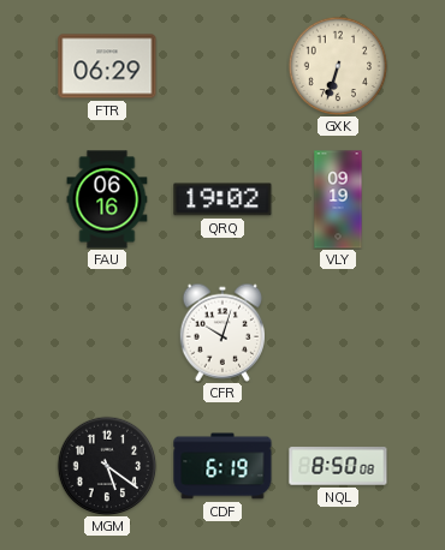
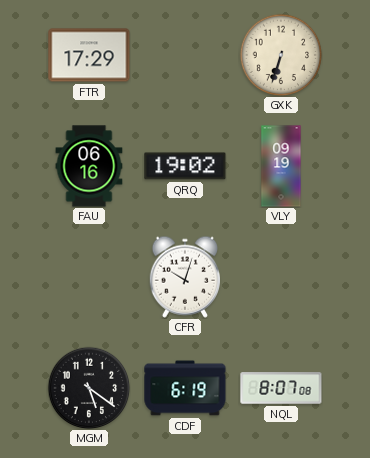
FTR: 06:29 -> 17:29 (89, 55)
NQL: 8:50 -> 8:07 (281, 388)
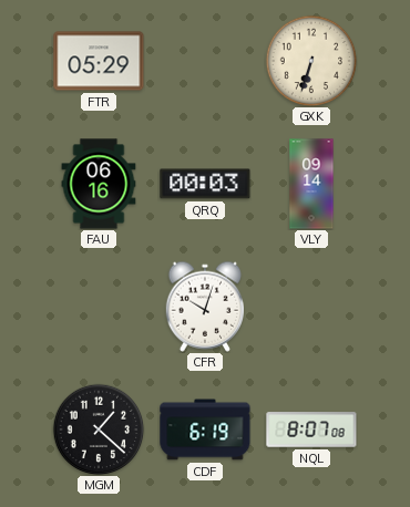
FTR: 17:29 -> 05:29 (99, 61)
QRQ: 19:02 -> 00:03 (205, 184)
VLY: 09:19 -> 09:14 (311, 184)
MGM: 5:21 -> 1:22 (99, 430)
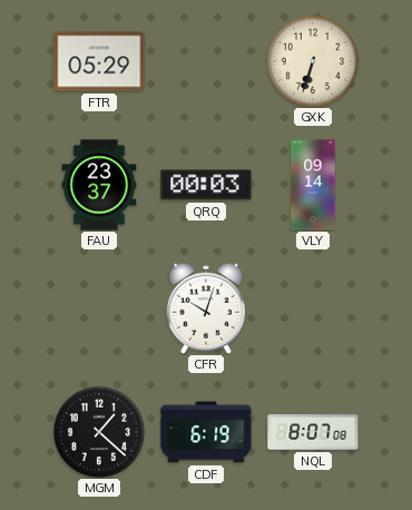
FAU: 06:16 -> 23:37 (99, 185)
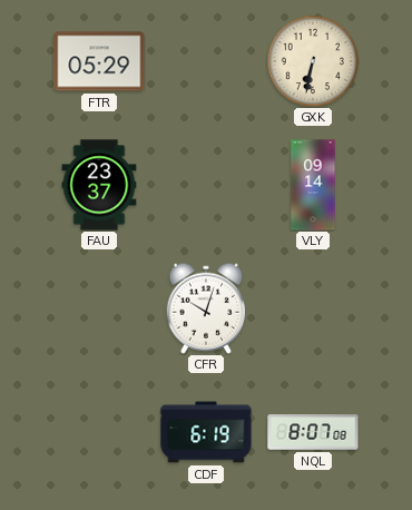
GXK: 6:33 -> 6:32 (313, 61)
QRQ: 00:03 -> none (206, 185)
MGM: 1:22 -> none (99, 432)
